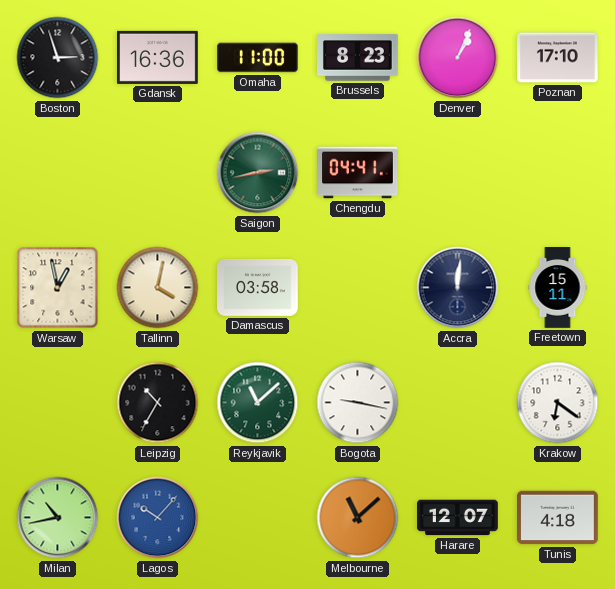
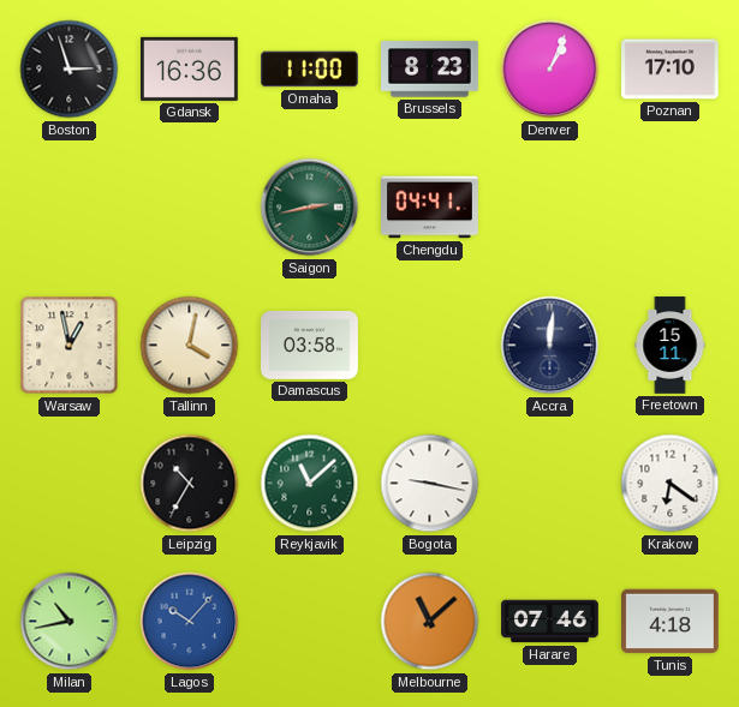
Harare: 12:07 -> 07:46 (550, 622)
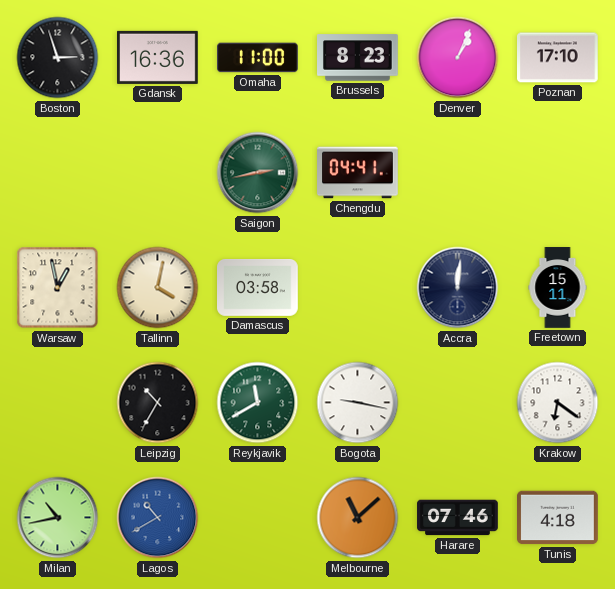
Reykjavik: 11:08 -> 11:40 (258, 403)
Lagos: 10:07 -> 10:40 (158, 518)
